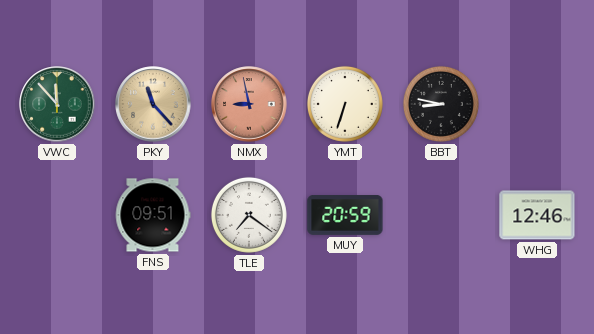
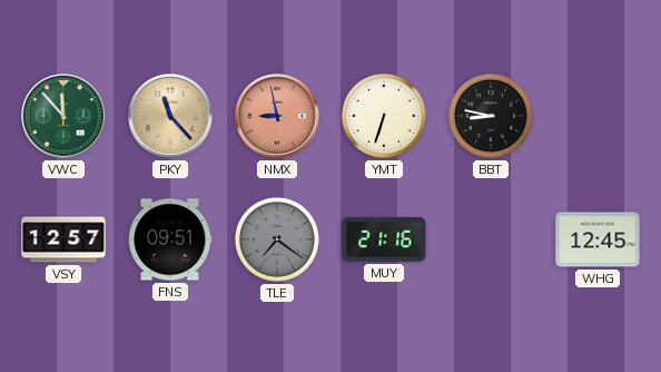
VSY: none -> 12:57 (63, 239)
TLE dial: white -> grey (277, 239)
MUY: 20:59 -> 21:16 (384, 241)
WHG: 12:46 -> 12:45 (598, 239)
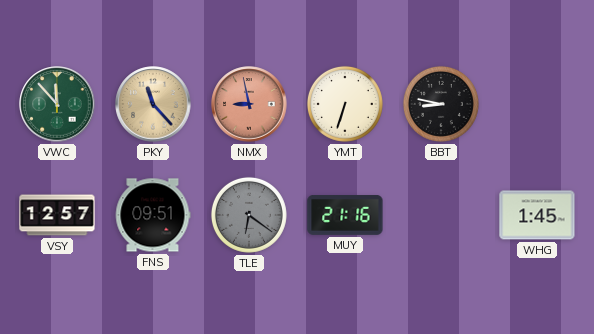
TLE: 7:21 -> 6:21 (249, 215)
WHG: 12:45 -> 1:45 (537, 215)
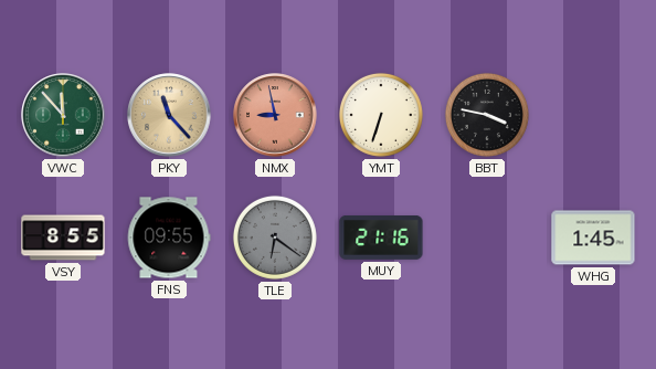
BBT: 8:47 -> 3:47 (487, 115)
VSY: 12:57 -> 8:55 (63, 238)
FNS: 09:51 -> 09:55 (169, 238)
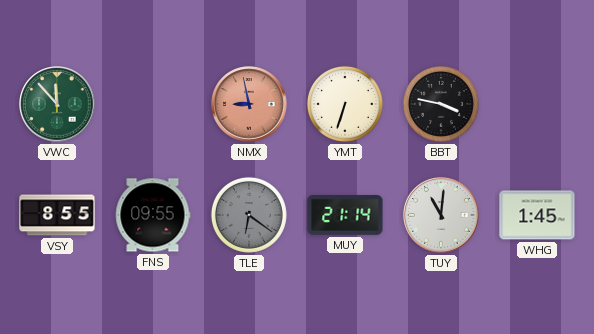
PKY: 11:23 -> none (169, 115)
MUY: 21:16 -> 21:14 (345, 216)
TUY: none -> 11:01 (441, 215)
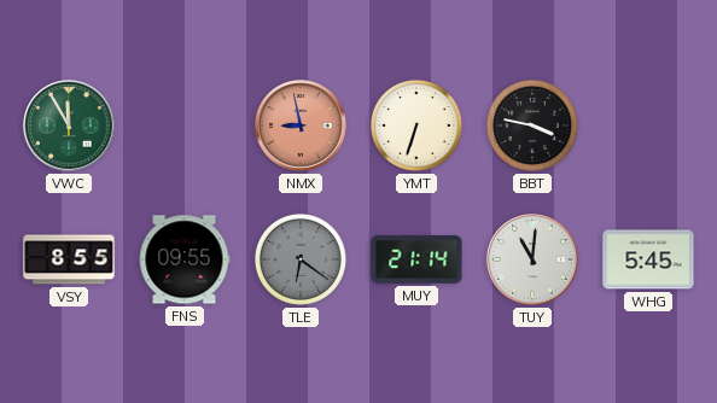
VWC: 11:53 -> 11:55 (69, 125)
WHG: 1:45 -> 5:45 (648, 259)
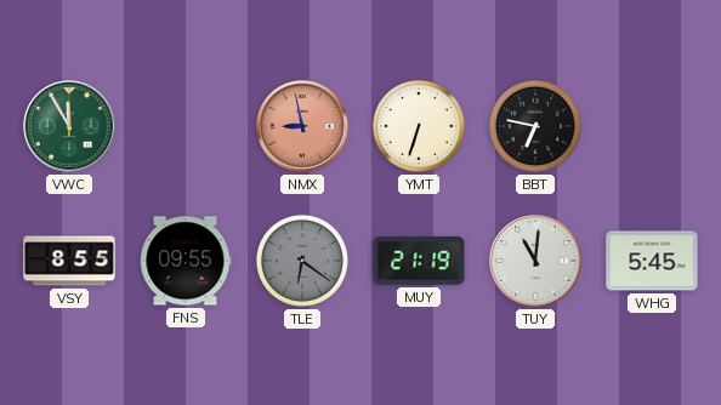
BBT: 3:47 -> 6:47 (535, 126)
MUY: 21:14 -> 21:19 (419, 262)
